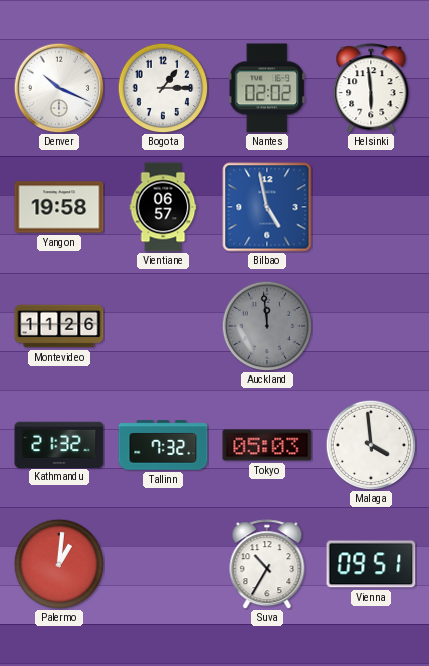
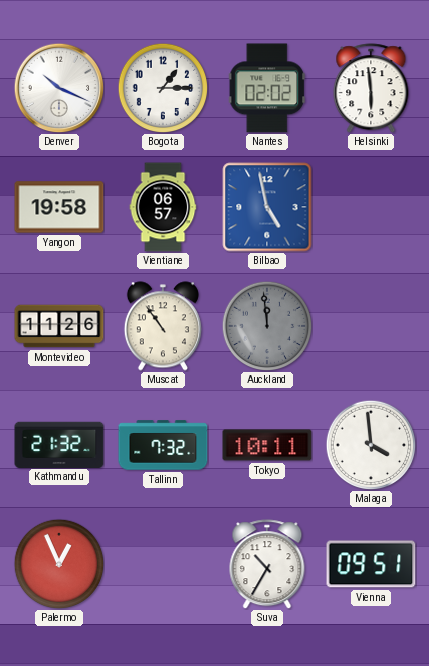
Muscat: none -> 10:54 (163, 326)
Tokyo: 05:03 -> 10:11 (267, 445)
Palermo: 1:01 -> 12:56 (59, 564)
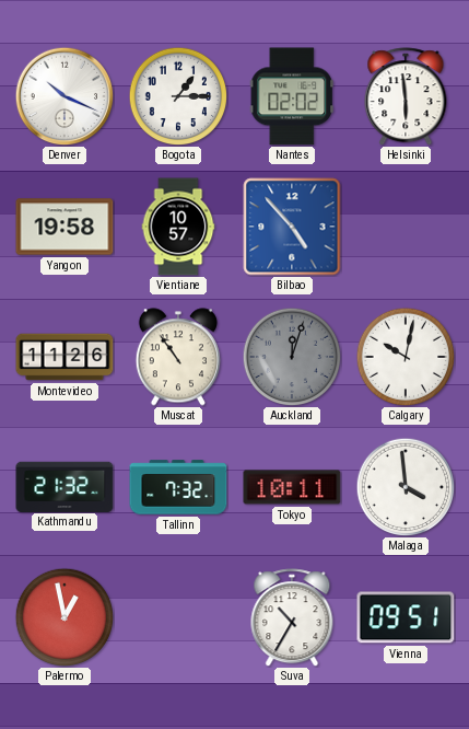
Vientiane: 06:57 -> 10:57 (178, 227)
Bilbao: 4:58 -> 4:53 (292, 227)
Auckland: 11:59 -> 12:03 (292, 357)
Calgary: none -> 10:02 (406, 357)
Palermo: 12:56 -> 12:58 (65, 617)
